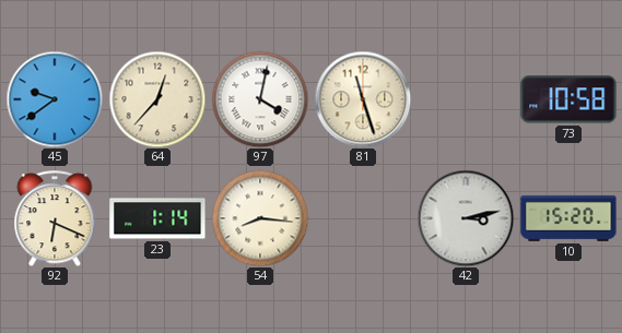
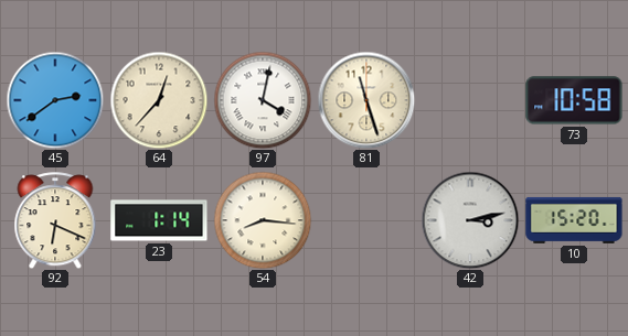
45: 9:39 -> 2:39 (55, 100)
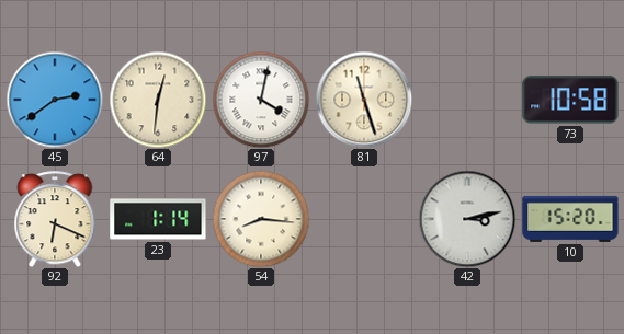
64: 12:37 -> 12:31 (158, 100)
